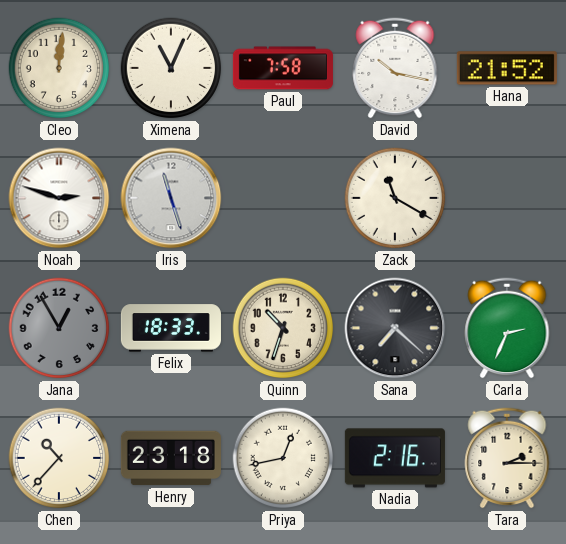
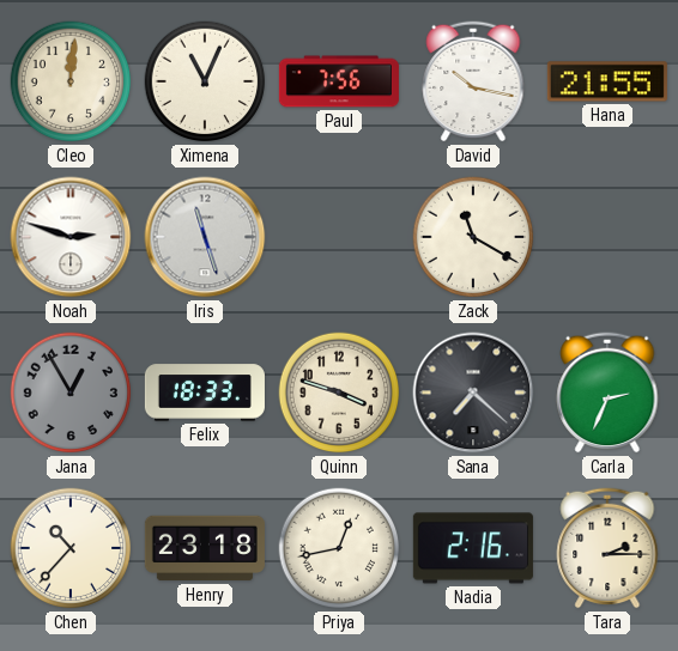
Paul: 7:58 -> 7:56 (339, 81)
Hana: 21:52 -> 21:55 (607, 81)
Quinn: 10:33 -> 3:48 (339, 393)
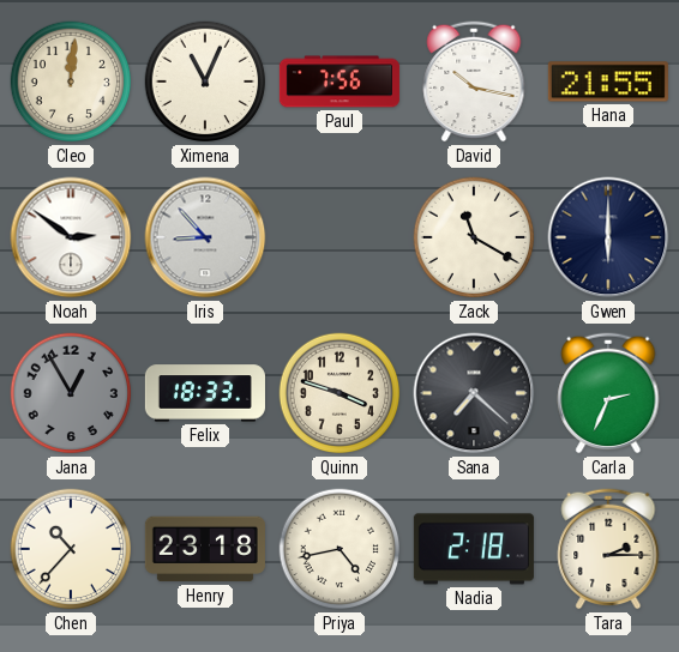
Noah: 2:48 -> 2:51 (71, 237)
Iris: 11:27 -> 8:53 (205, 237)
Gwen: none -> 6:00 (608, 237)
Priya: 12:43 -> 4:43 (339, 549)
Nadia: 2:16 -> 2:18 (474, 549)
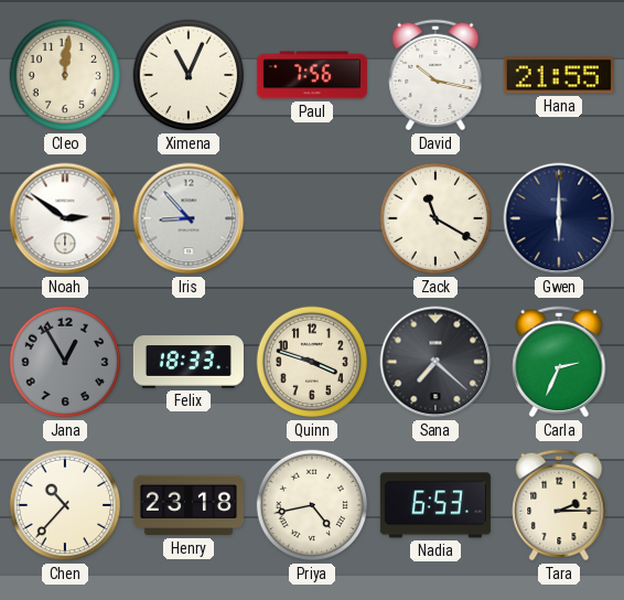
Nadia: 2:18 -> 6:53 (435, 505)
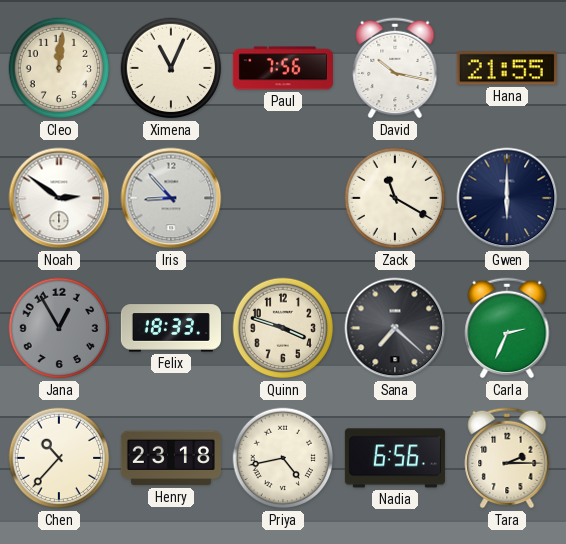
Nadia: 6:53 -> 6:56 (395, 458)
